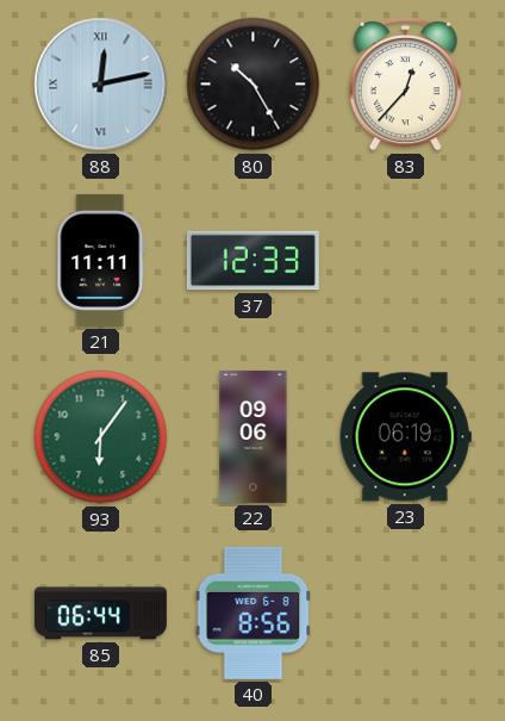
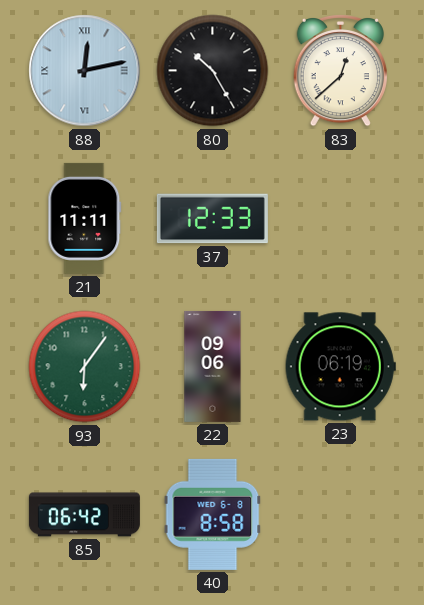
83: 12:37 -> 12:38 (340, 70)
85: 06:44 -> 06:42 (84, 515)
40: 8:56 -> 8:58 (213, 514)
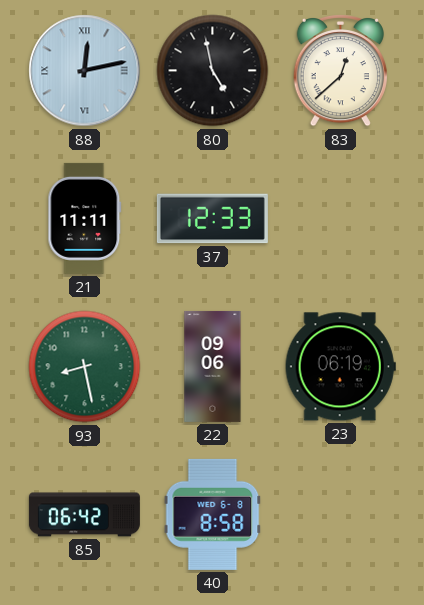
80: 10:25 -> 4:58 (213, 71)
93: 6:06 -> 8:28 (85, 367)
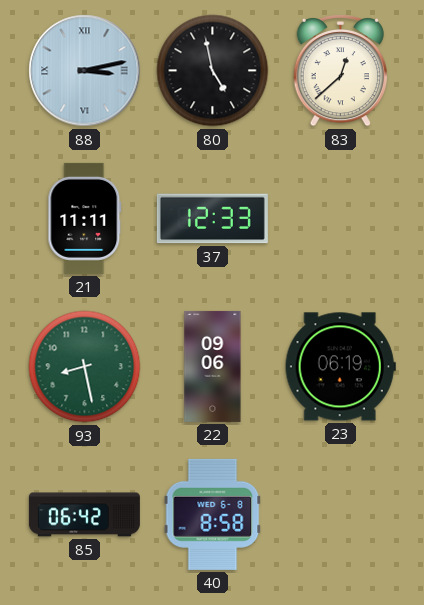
88: 12:13 -> 3:13 (85, 71)
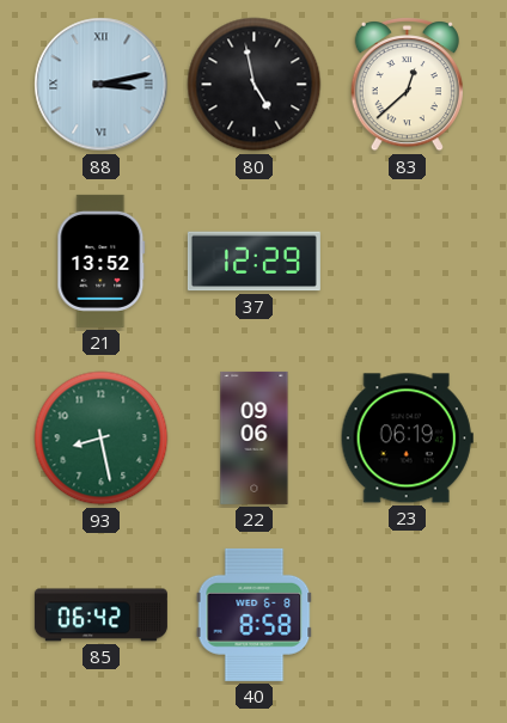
21: 11:11 -> 13:52 (102, 261)
37: 12:33 -> 12:29 (253, 262)
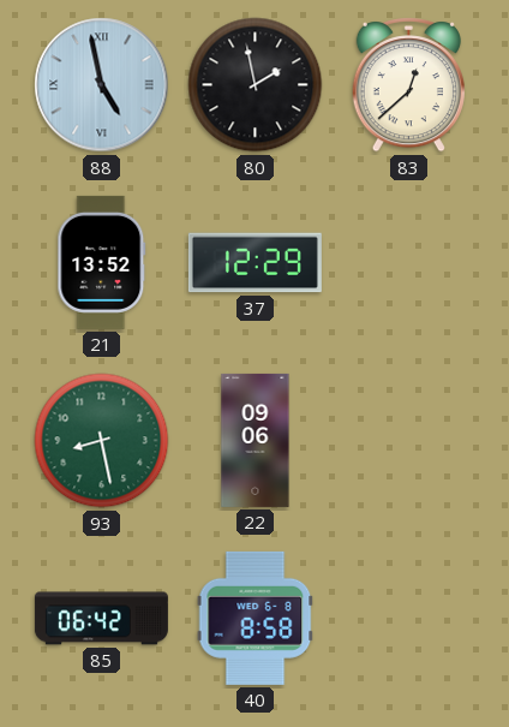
88: 3:13 -> 4:58 (102, 85)
80: 4:58 -> 1:58 (256, 85)
23: 06:19 -> none (407, 439)
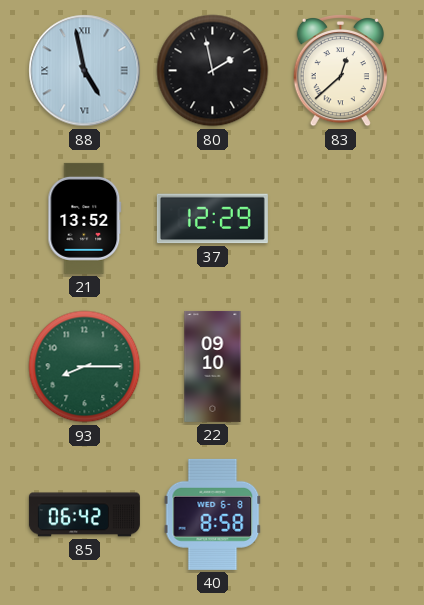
93: 8:28 -> 8:15 (85, 367)
22: 09:06 -> 09:10 (213, 366)
